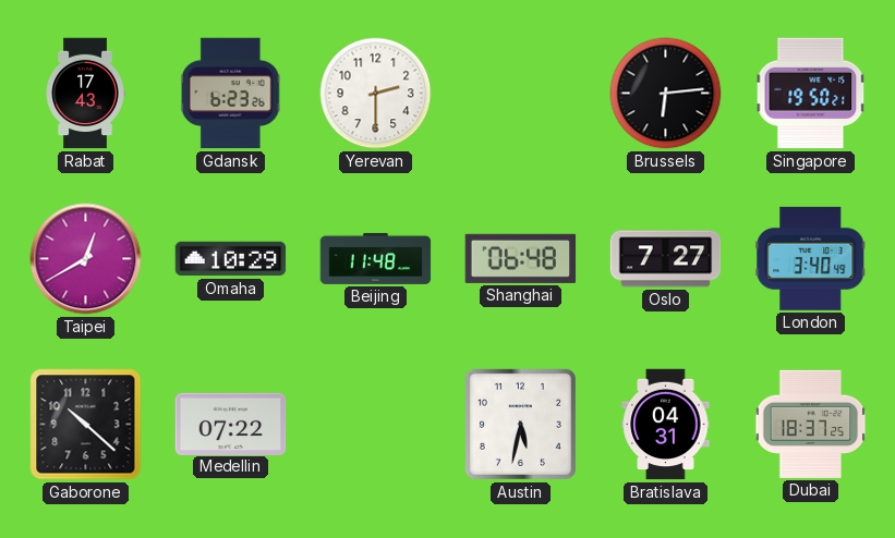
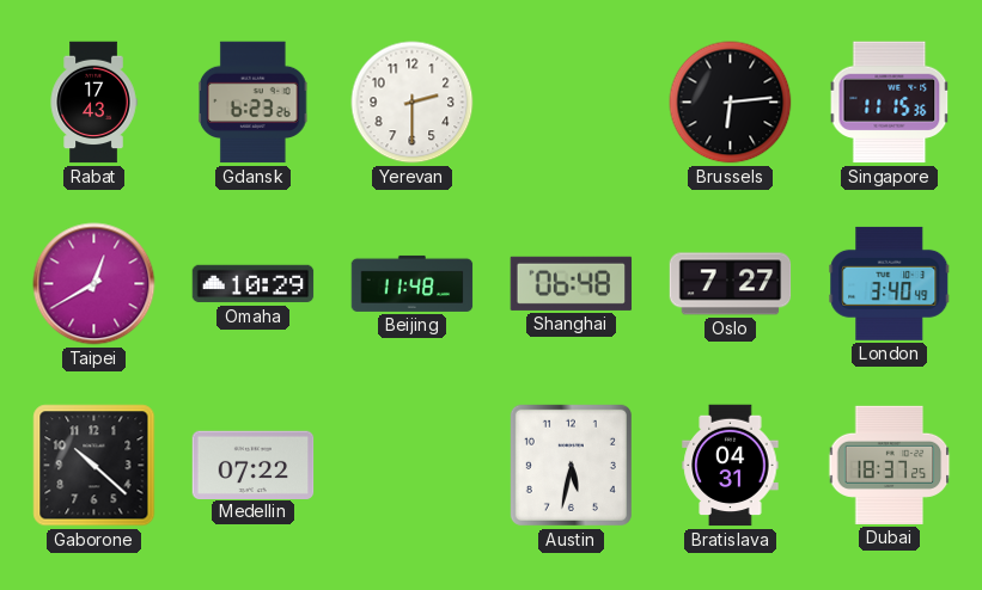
Singapore: 19:50 -> 11:15 (890, 103)
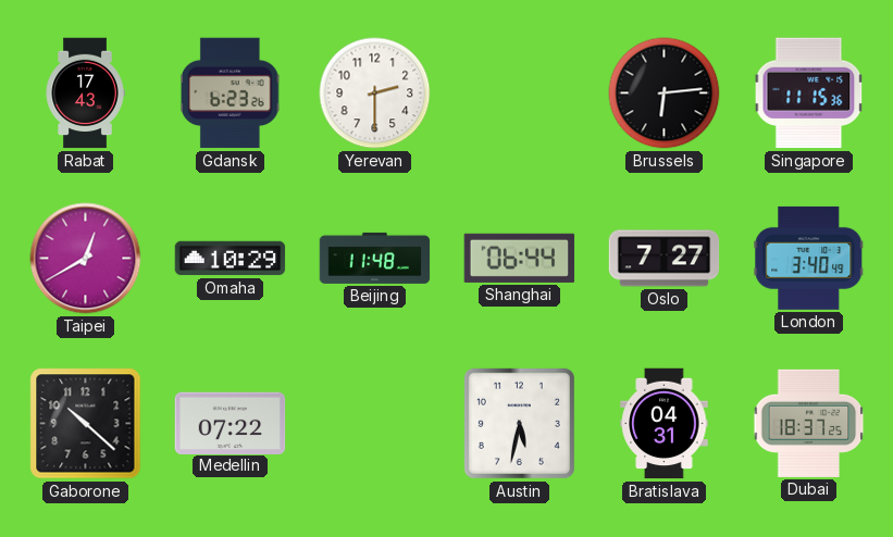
Shanghai: 06:48 -> 06:44 (520, 258)
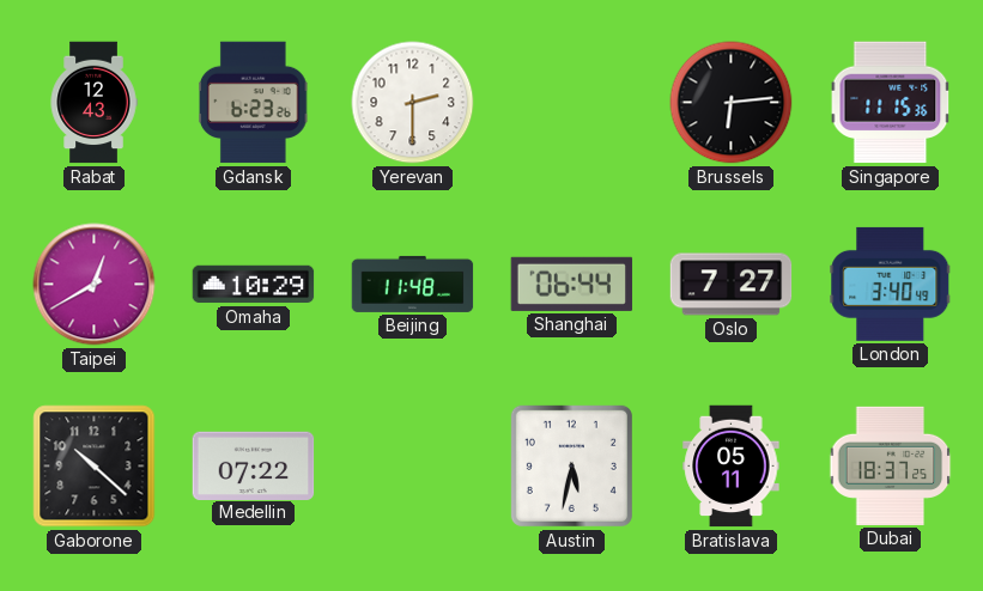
Rabat: 17:43 -> 12:43 (93, 103)
Bratislava: 04:31 -> 05:11 (732, 467)
